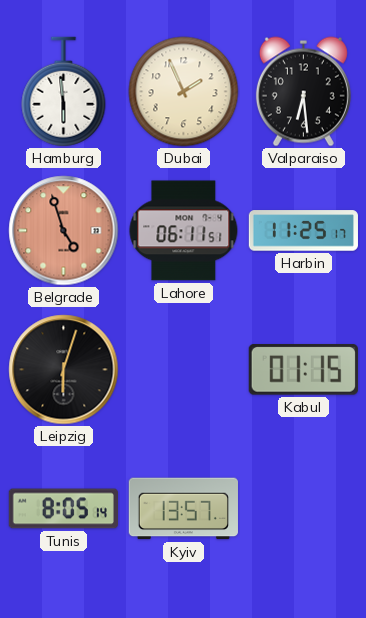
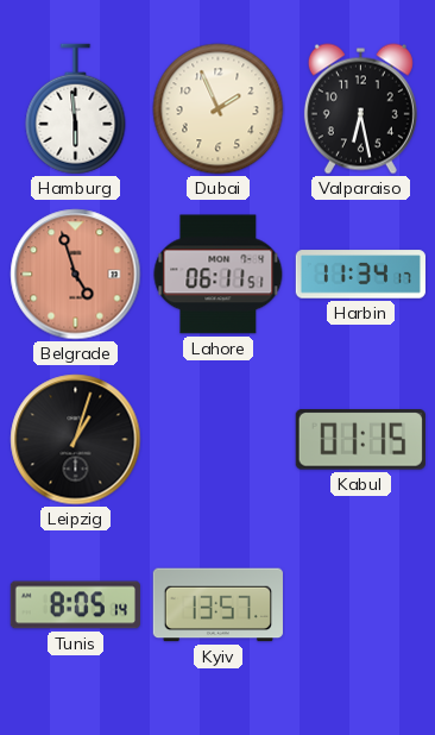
Valparaiso: 6:29 -> 6:28 (360, 109)
Harbin: 11:25 -> 11:34 (360, 275)
Leipzig: 6:03 -> 1:03 (76, 440)
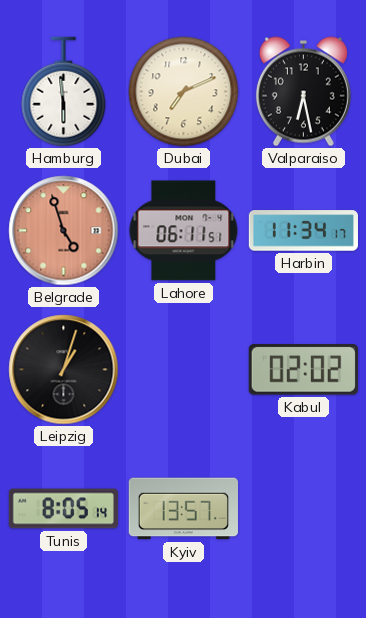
Dubai: 1:56 -> 7:11 (184, 92)
Kabul: 01:15 -> 02:02 (303, 370)
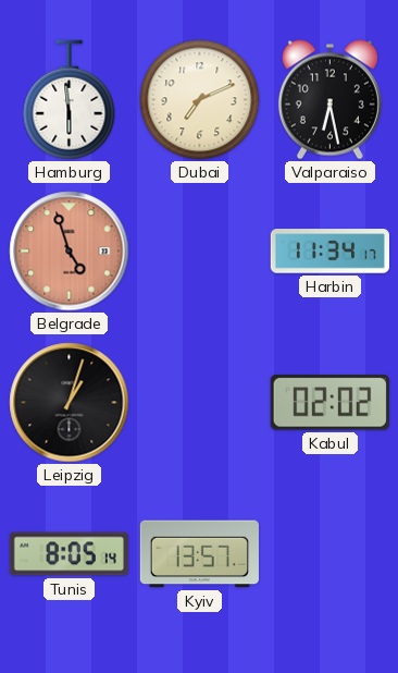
Lahore: 06:11 -> none (184, 231)
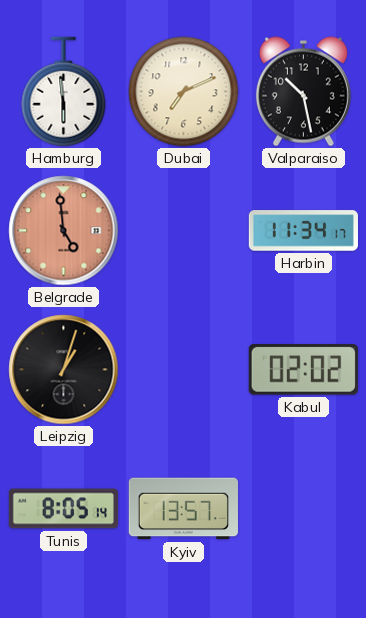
Valparaiso: 6:28 -> 10:28 (303, 92)
Belgrade: 4:57 -> 4:59 (64, 231)
